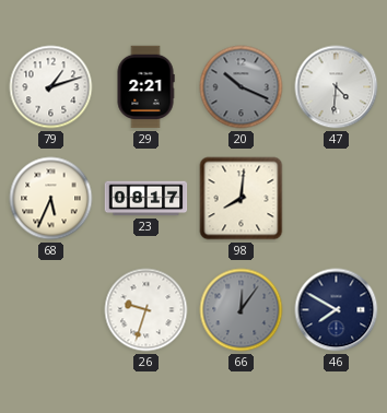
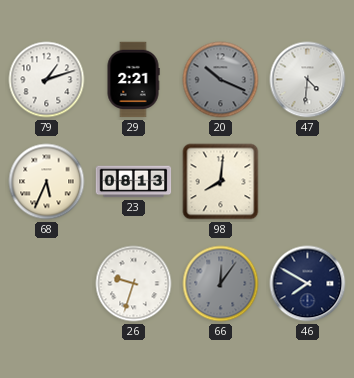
23: 08:17 -> 08:13 (134, 182)
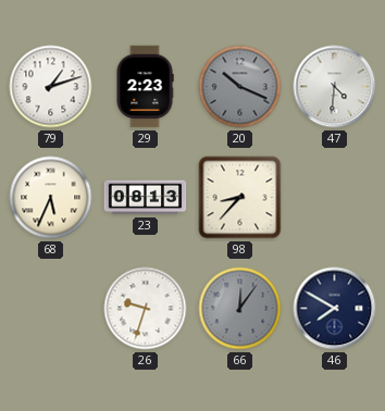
29: 2:21 -> 2:23 (145, 87)
98: 8:01 -> 8:37 (240, 198)
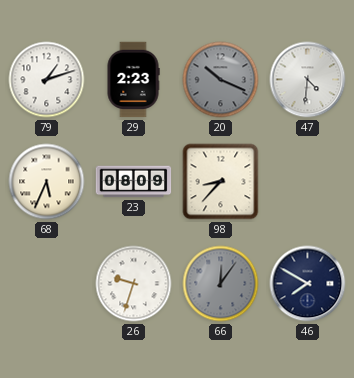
23: 08:13 -> 08:09 (134, 182)
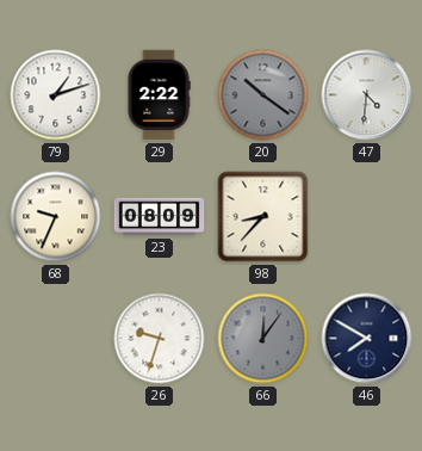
29: 2:23 -> 2:22 (159, 95)
20: 10:19 -> 10:21 (263, 95)
68: 5:34 -> 9:34 (56, 217)
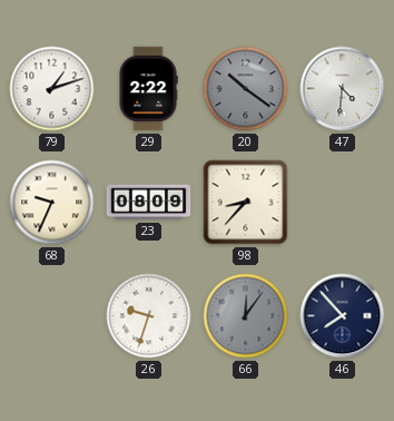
46: 7:50 -> 7:53 (343, 316)
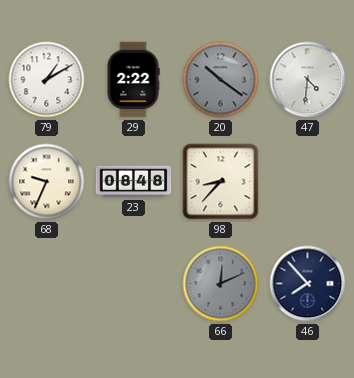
79: 1:12 -> 1:10 (47, 80)
23: 08:09 -> 08:48 (134, 182)
26: 9:33 -> none (149, 316)
66: 12:06 -> 12:11 (221, 284)
